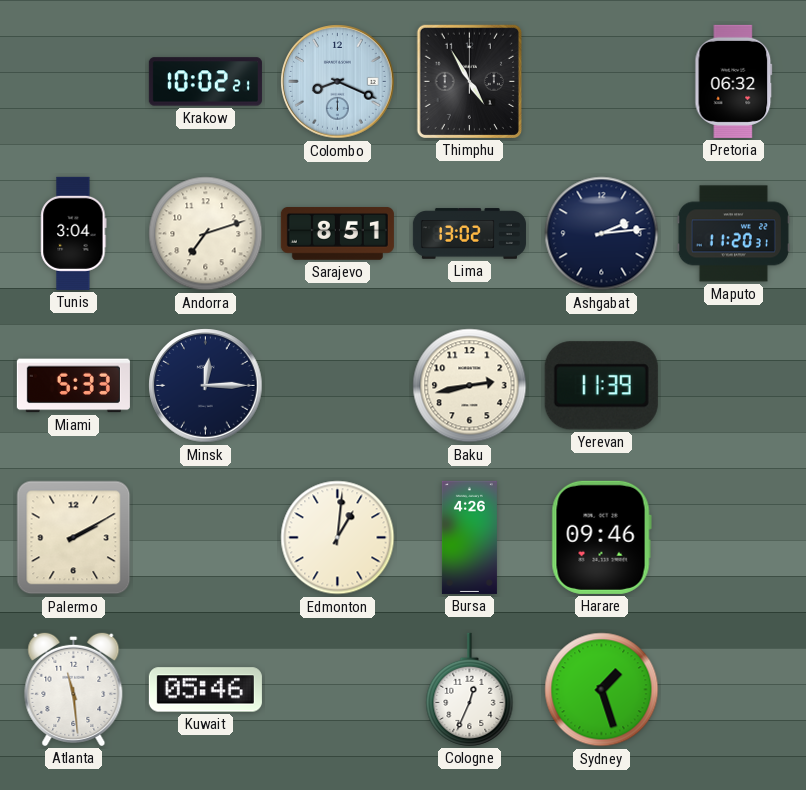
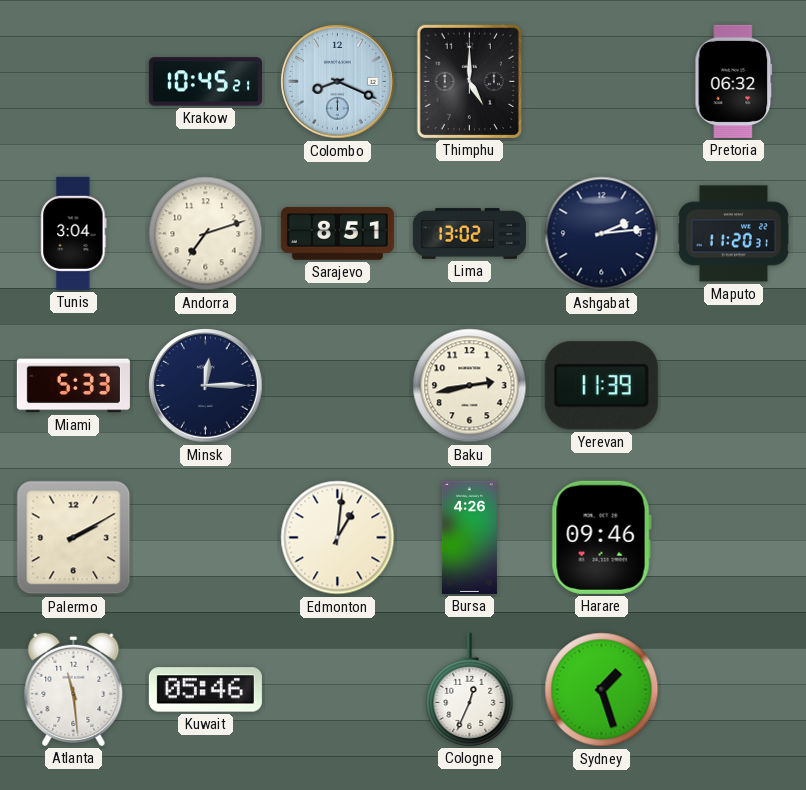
Krakow: 10:02 -> 10:45 (205, 82)
Thimphu: 4:55 -> 5:00 (469, 81)
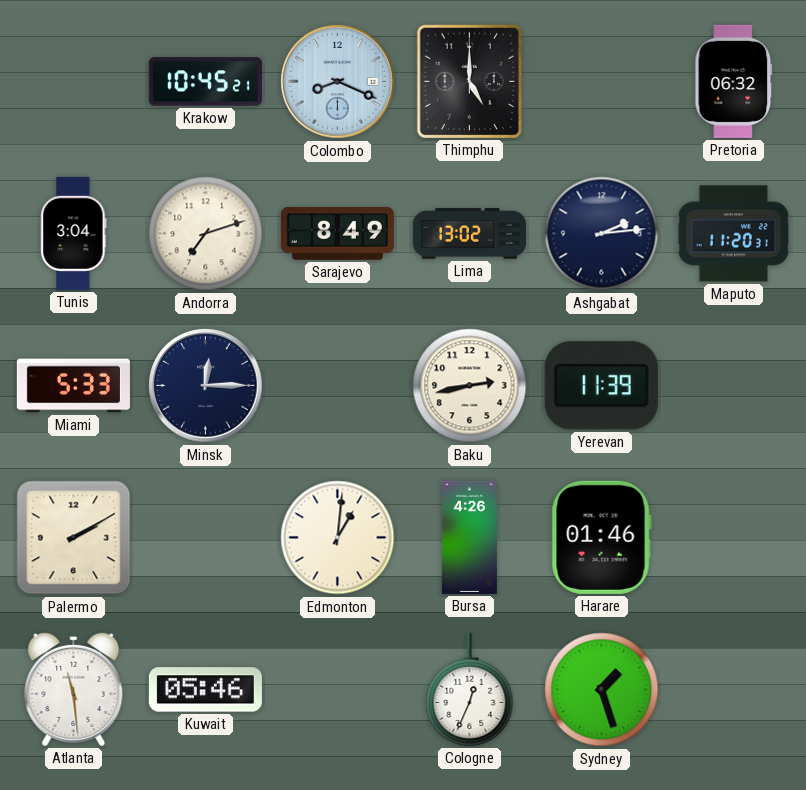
Sarajevo: 8:51 -> 8:49 (337, 234)
Harare: 09:46 -> 01:46 (601, 537)
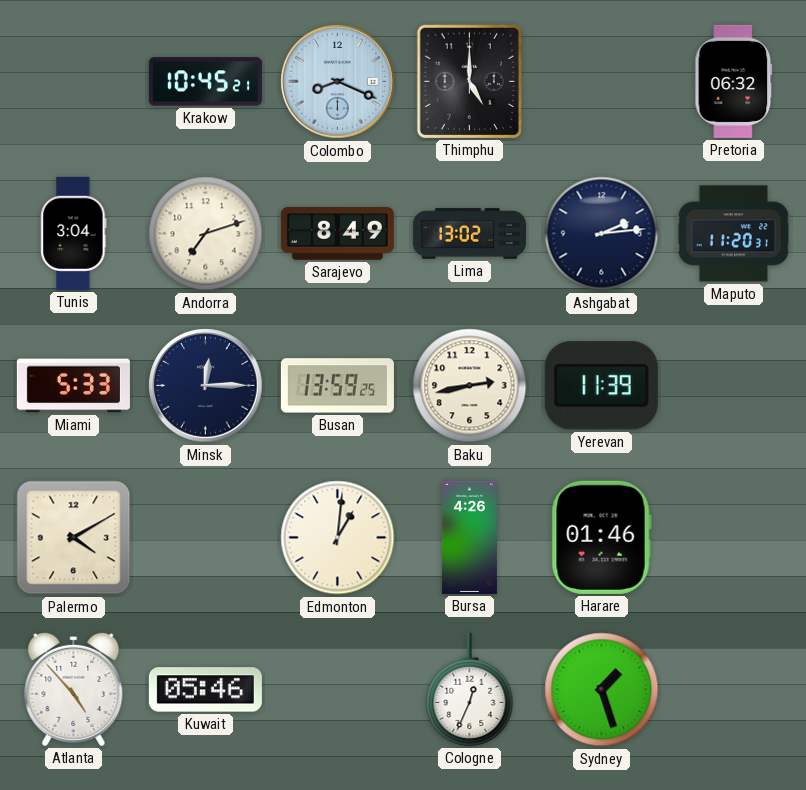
Busan: none -> 13:59 (337, 386)
Palermo: 2:10 -> 4:10 (74, 538)
Atlanta: 11:29 -> 4:53 (74, 689)
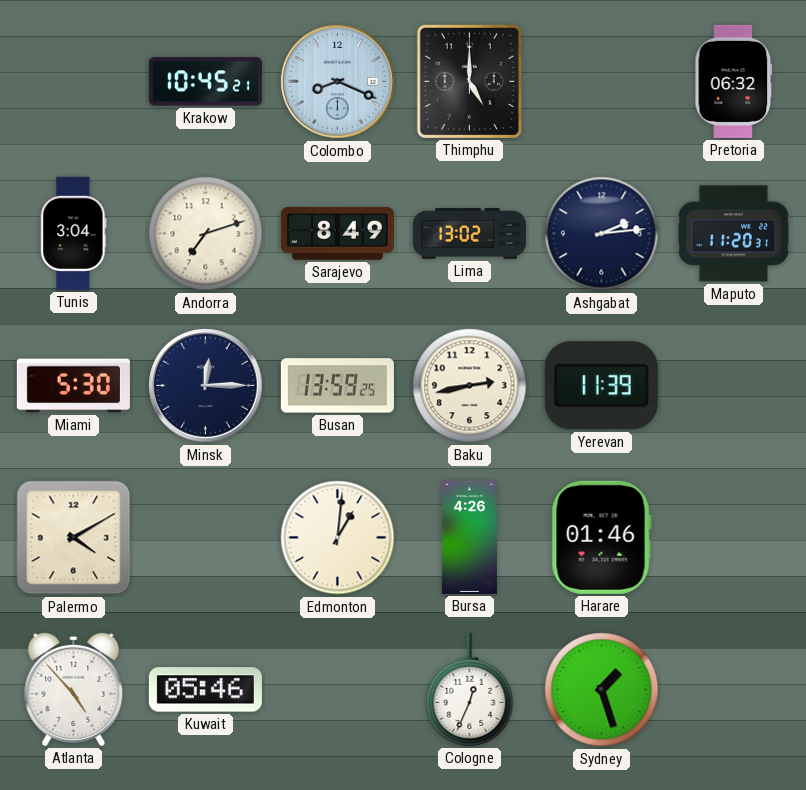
Miami: 5:33 -> 5:30 (73, 386)
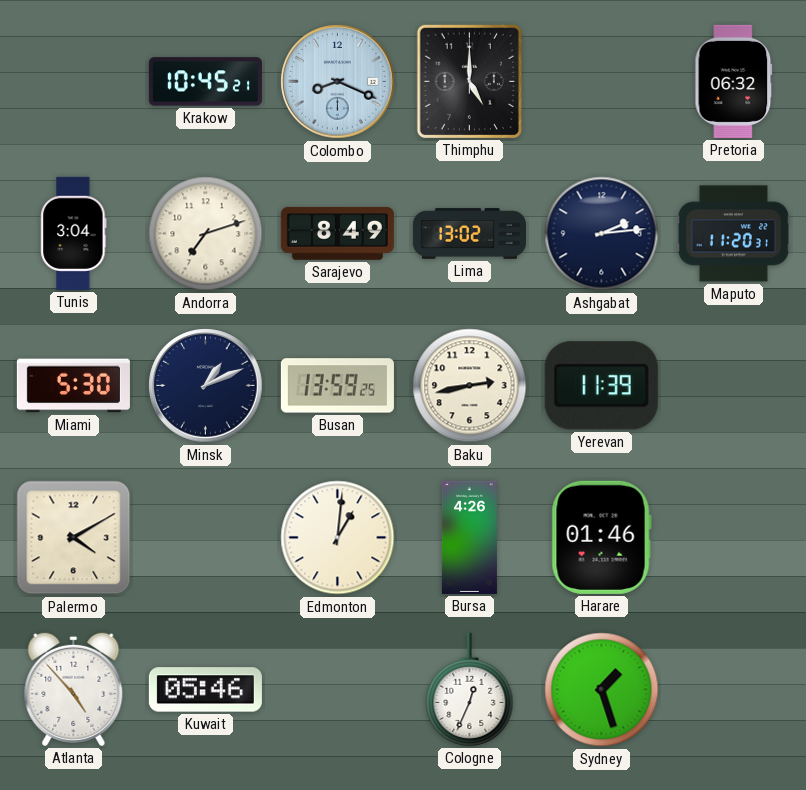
Minsk: 12:15 -> 1:11 (206, 386)
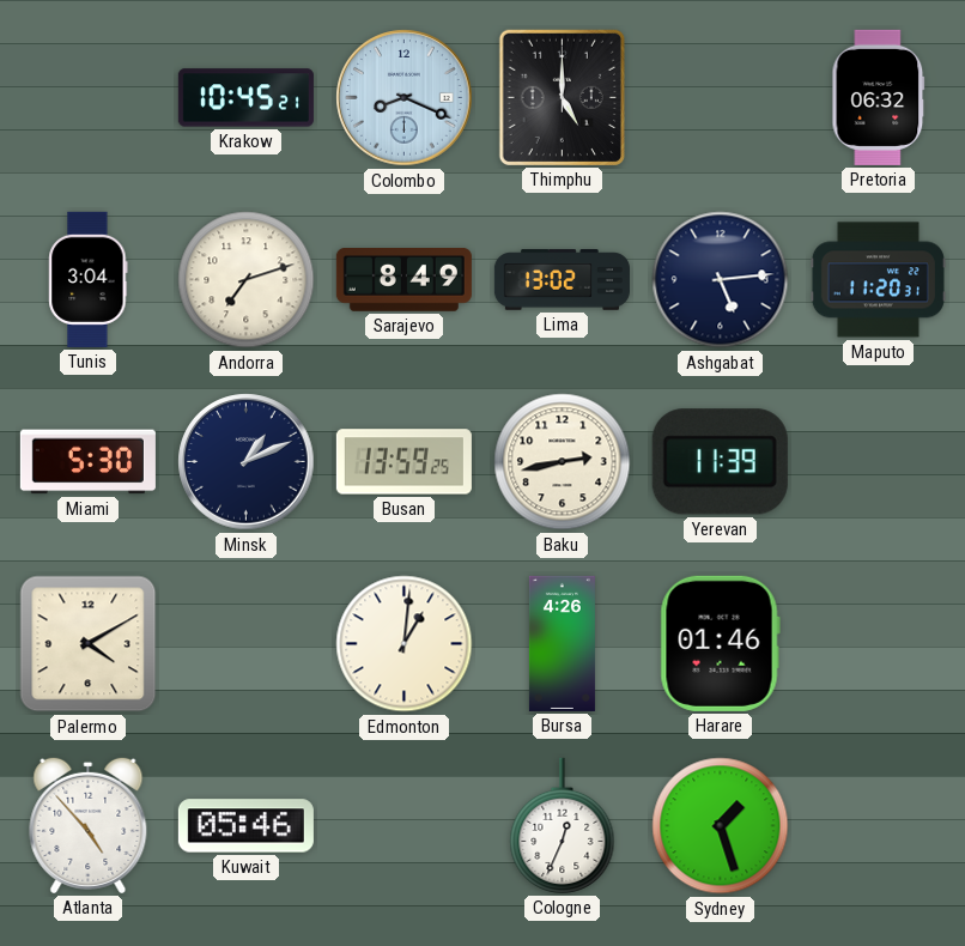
Ashgabat: 2:14 -> 5:14 (721, 280)
